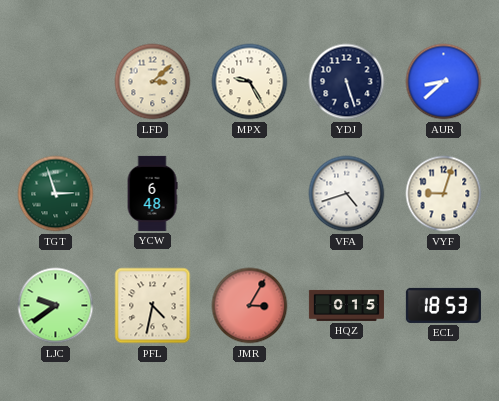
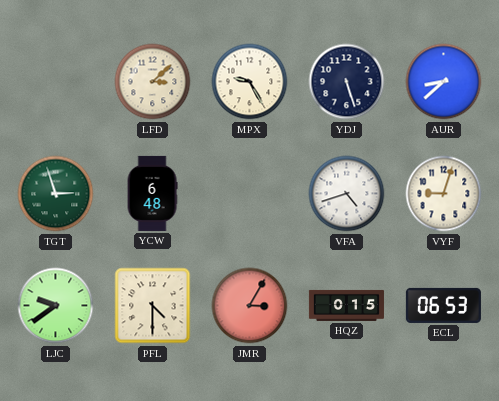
PFL: 4:32 -> 4:30 (153, 306)
ECL: 18:53 -> 06:53 (443, 305)
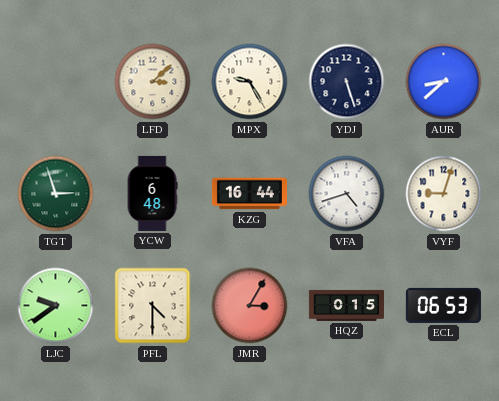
KZG: none -> 16:44 (249, 194)
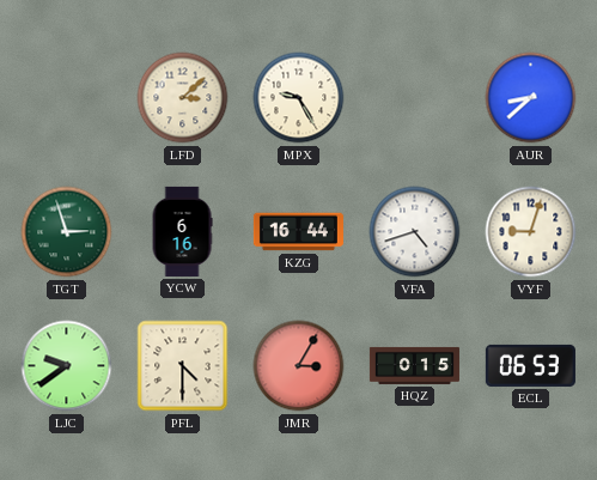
YDJ: 5:27 -> none (347, 82)
YCW: 6:48 -> 6:16 (182, 231)
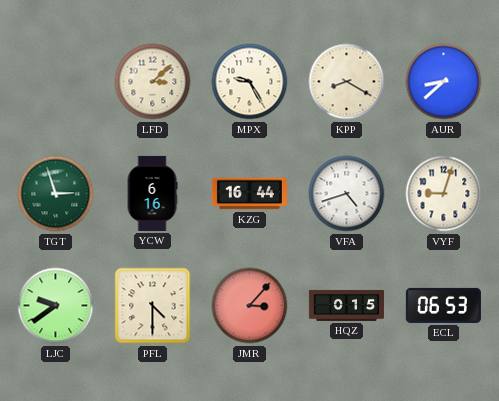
KPP: none -> 8:20 (347, 82)
JMR: 3:05 -> 3:07 (250, 306)
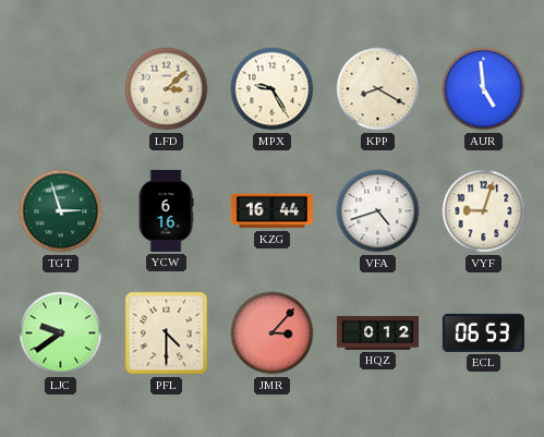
AUR: 8:38 -> 4:59 (484, 89)
HQZ: 0:15 -> 0:12 (377, 332)
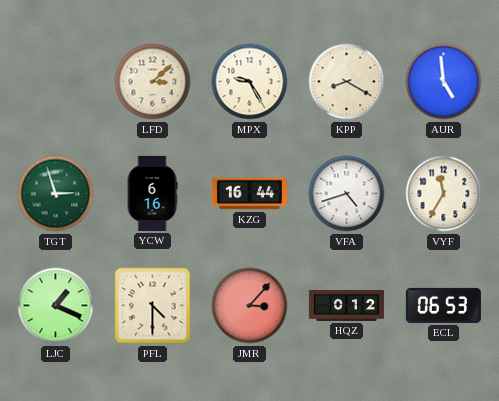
VYF: 9:03 -> 11:35 (444, 194)
LJC: 9:39 -> 1:19 (56, 306)
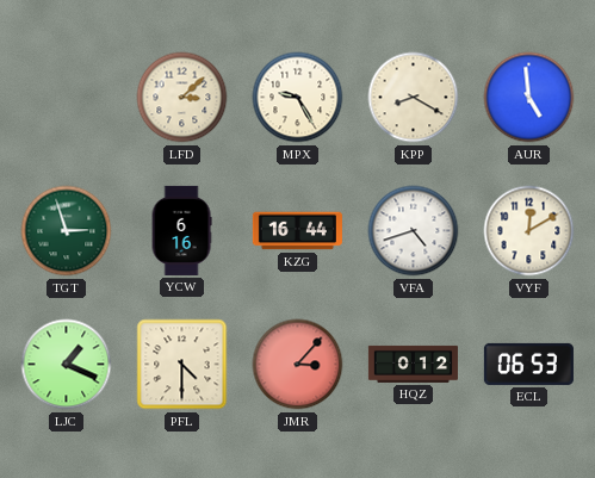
VYF: 11:35 -> 12:10 (529, 231)
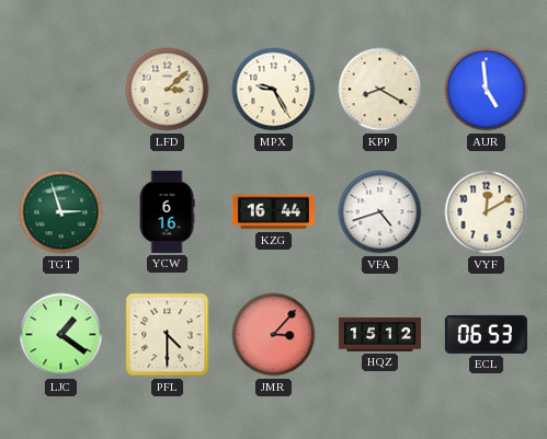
LJC: 1:19 -> 1:21 (61, 335)
HQZ: 0:12 -> 15:12 (379, 334)
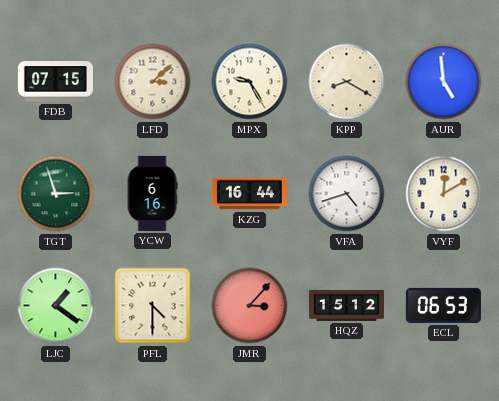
FDB: none -> 07:15 (55, 82)
